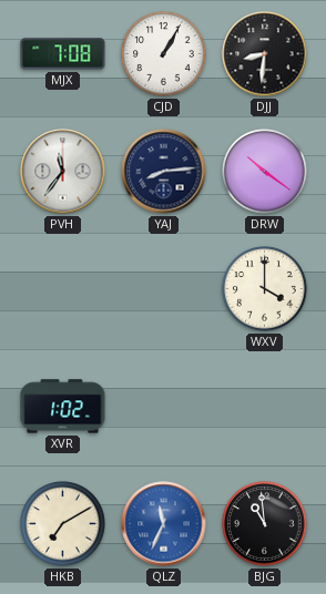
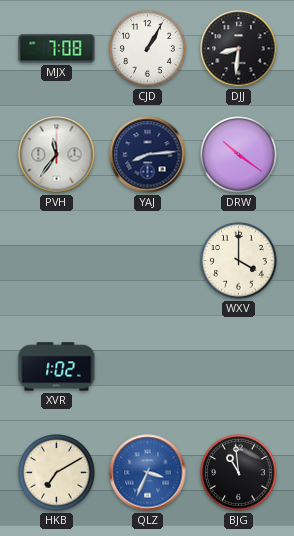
QLZ: 11:34 -> 3:34 (148, 473)
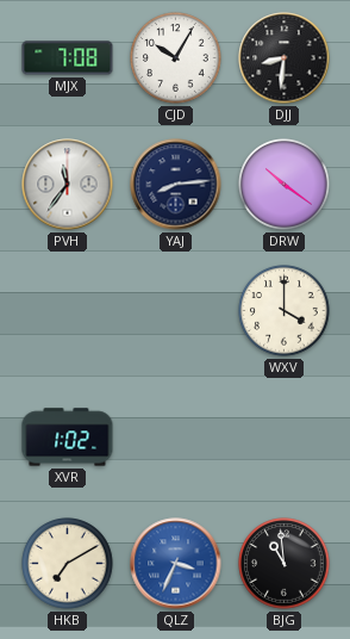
CJD: 1:05 -> 10:05 (176, 58)
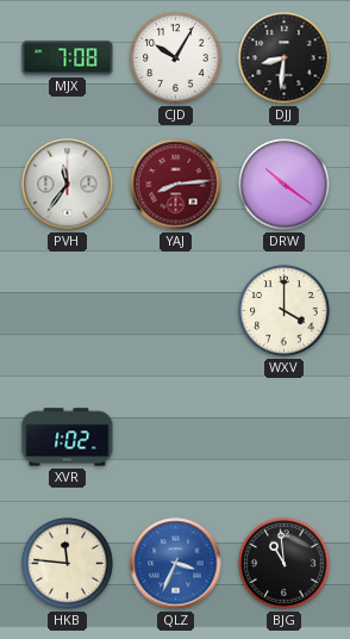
YAJ dial: navy -> burgundy (176, 185)
HKB: 7:10 -> 11:46 (68, 564)
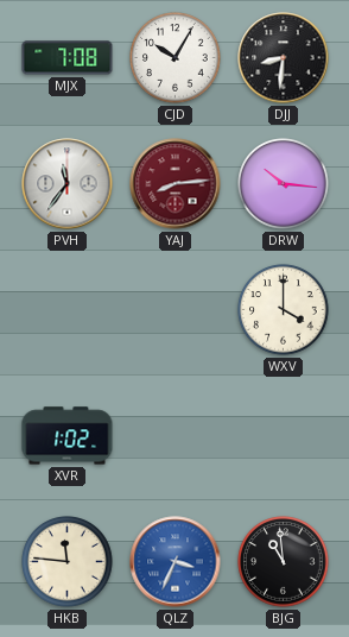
DRW: 10:21 -> 10:16 (284, 184)
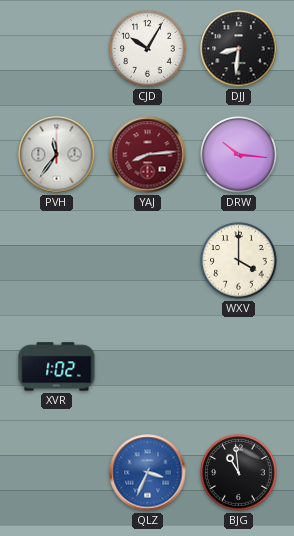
MJX: 7:08 -> none (68, 58)
HKB: 11:46 -> none (68, 562)
